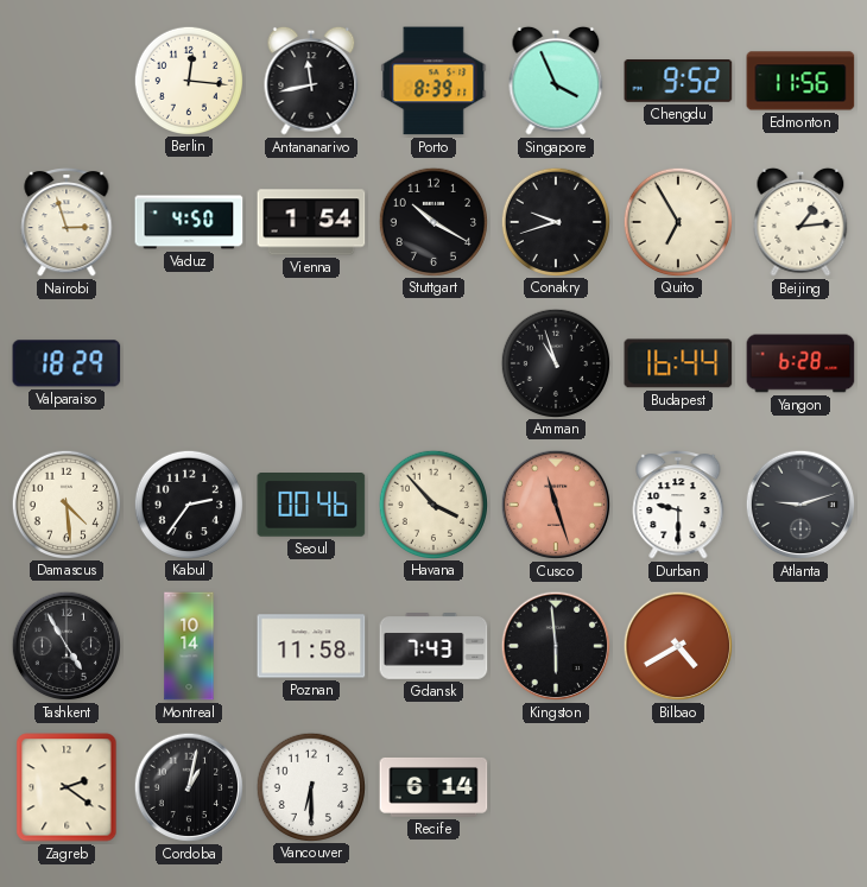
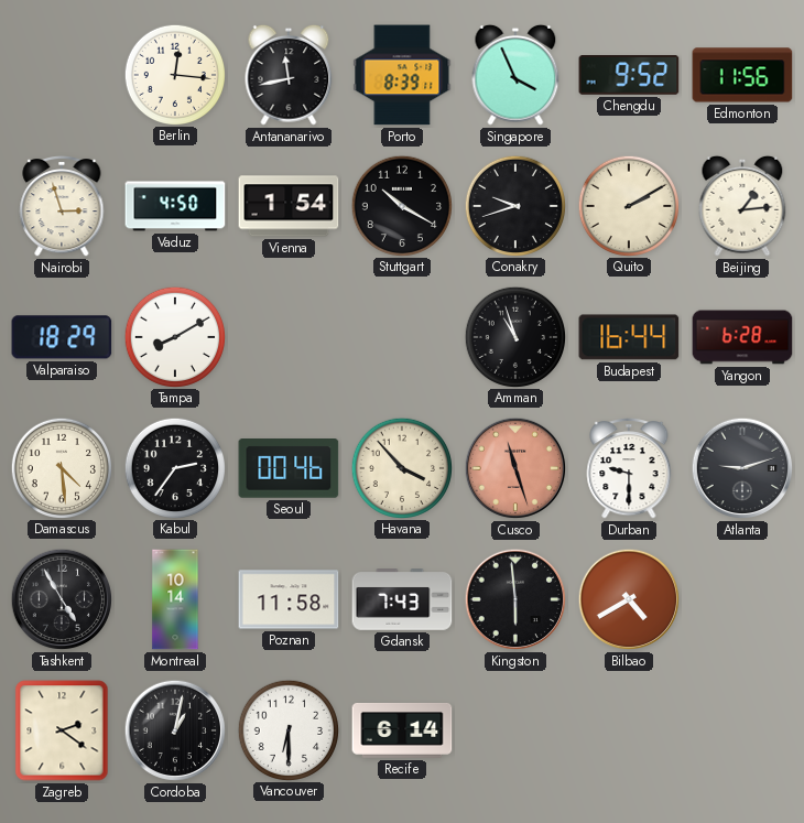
Quito: 6:55 -> 2:10 (628, 205)
Tampa: none -> 8:10 (174, 336)
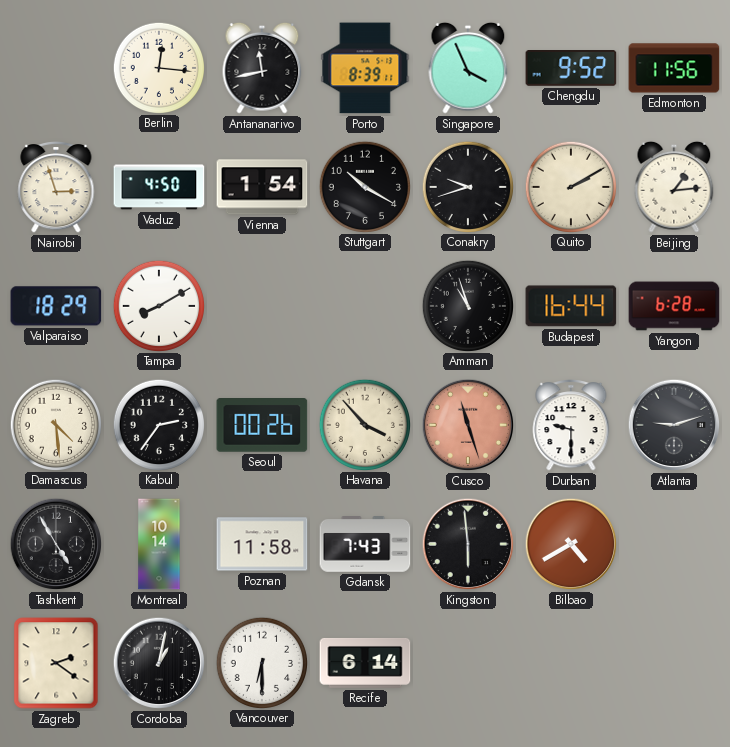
Seoul: 00:46 -> 00:26 (262, 426)
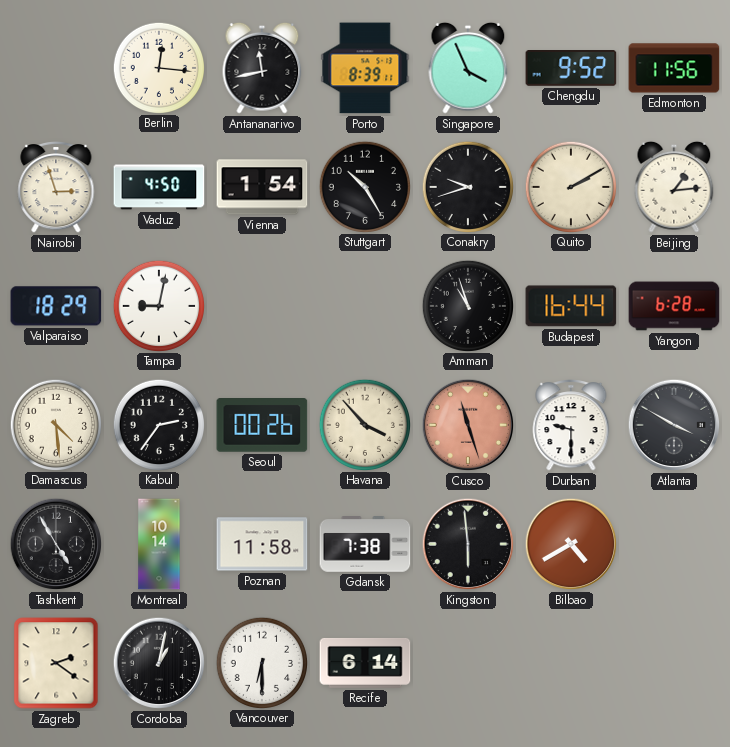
Stuttgart: 10:20 -> 10:25 (364, 186)
Tampa: 8:10 -> 9:02 (158, 305)
Atlanta: 9:12 -> 3:50 (674, 425)
Gdansk: 7:43 -> 7:38 (365, 544)
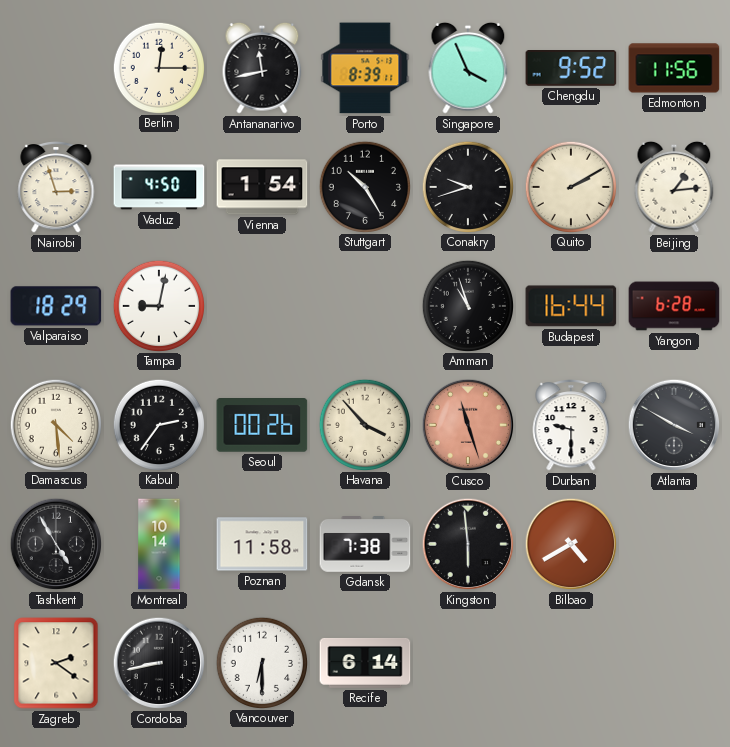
Berlin: 12:16 -> 12:15 (158, 67)
Cordoba: 1:02 -> 8:43 (159, 663)
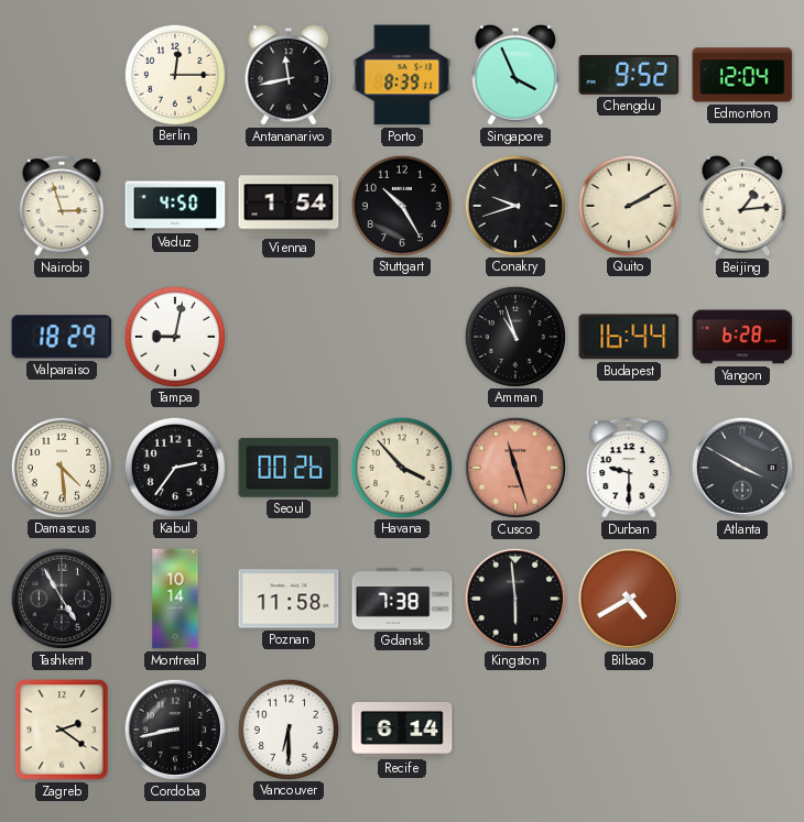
Edmonton: 11:56 -> 12:04 (742, 75)
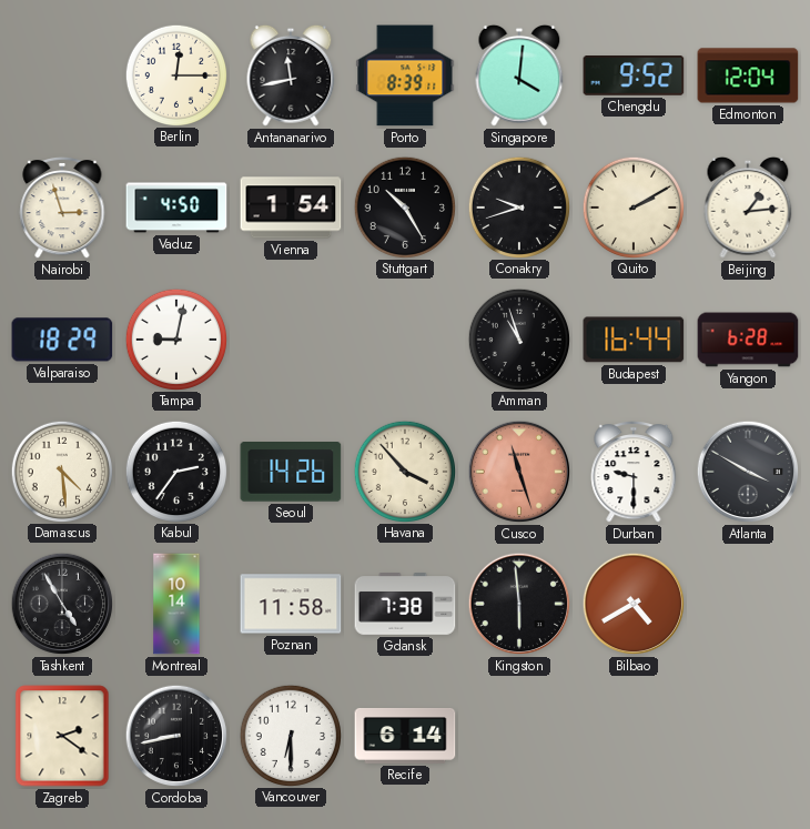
Singapore: 3:56 -> 4:01 (519, 75)
Seoul: 00:26 -> 14:26 (291, 473)
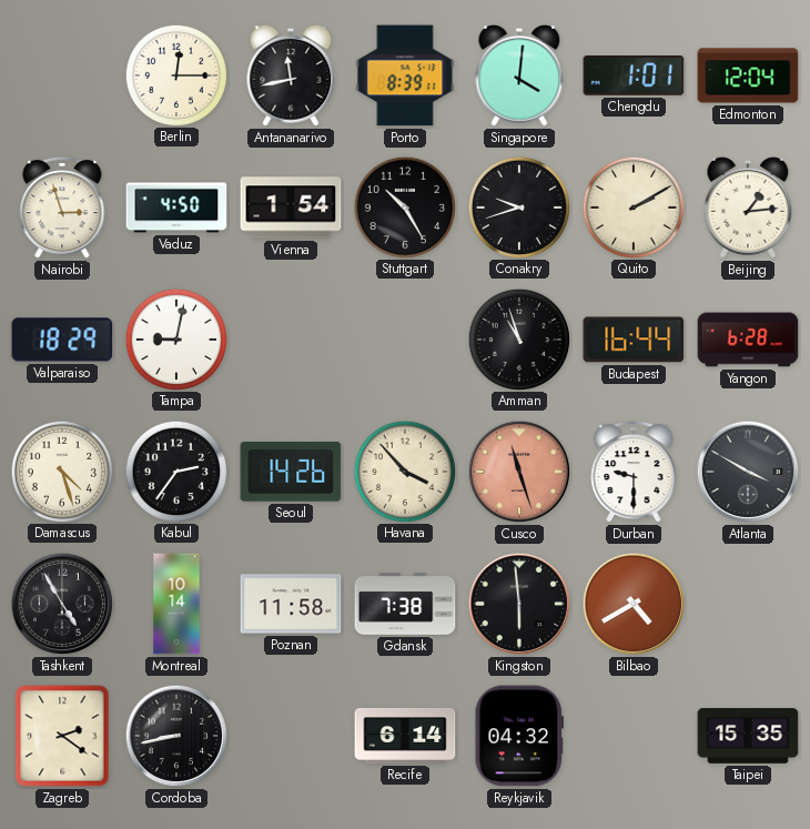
Chengdu: 9:52 -> 1:01 (634, 77)
Damascus: 4:29 -> 4:27 (61, 471)
Vancouver: 6:30 -> none (290, 735)
Reykjavik: none -> 04:32 (518, 736)
Taipei: none -> 15:35 (748, 736)
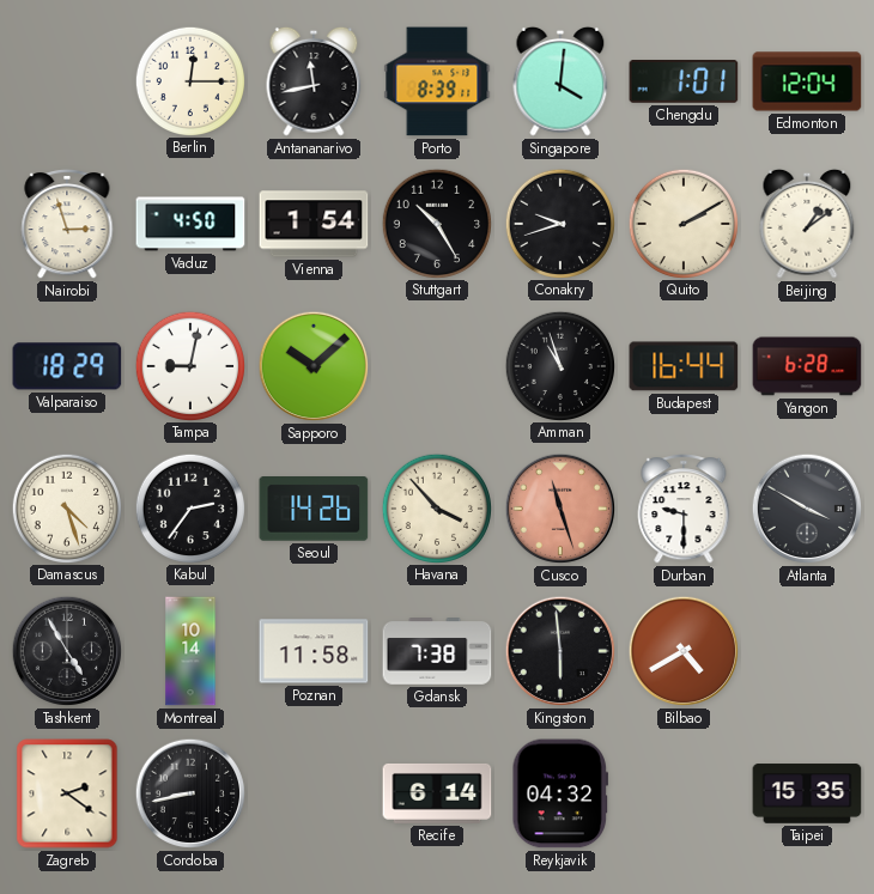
Beijing: 1:14 -> 1:09 (807, 224)
Sapporo: none -> 10:08 (314, 366)
